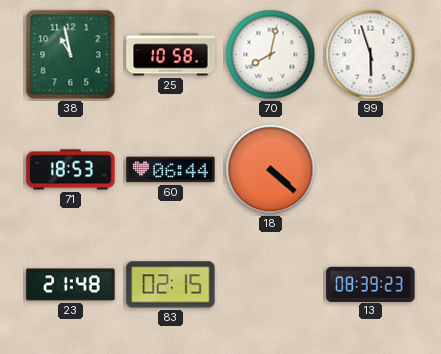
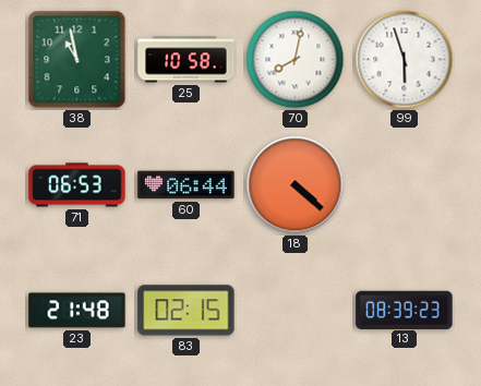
71: 18:53 -> 06:53 (77, 185)
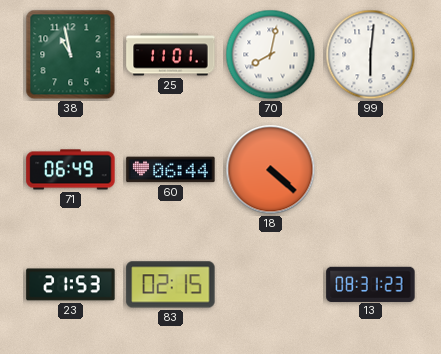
25: 10:58 -> 11:01 (171, 55)
99: 5:57 -> 6:01 (371, 55)
71: 06:53 -> 06:49 (71, 170)
23: 21:48 -> 21:53 (71, 285)
13: 08:39 -> 08:31 (371, 284)
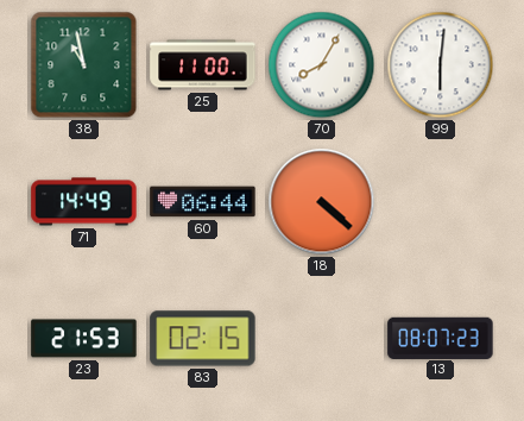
25: 11:01 -> 11:00 (203, 65)
70: 8:02 -> 8:05 (322, 65)
71: 06:49 -> 14:49 (84, 202)
13: 08:31 -> 08:07 (441, 338)
